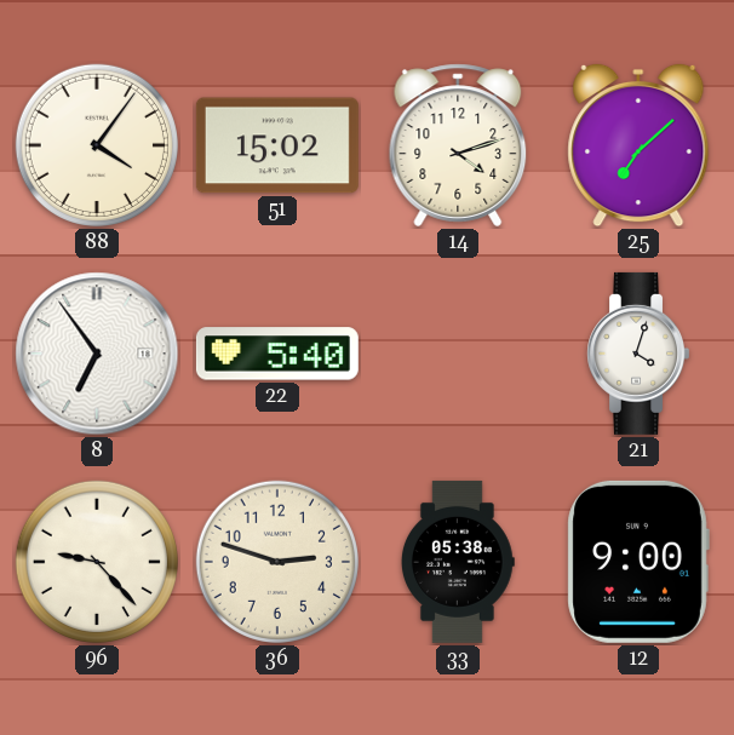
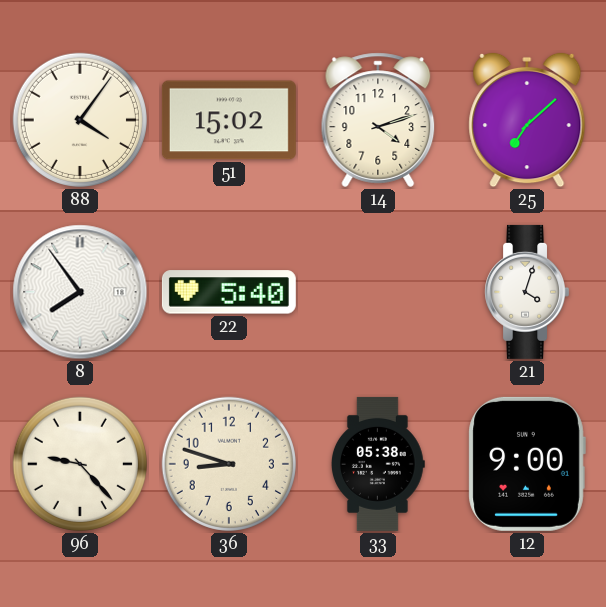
8: 6:54 -> 7:54 (80, 292)
36: 2:48 -> 8:48 (229, 464)
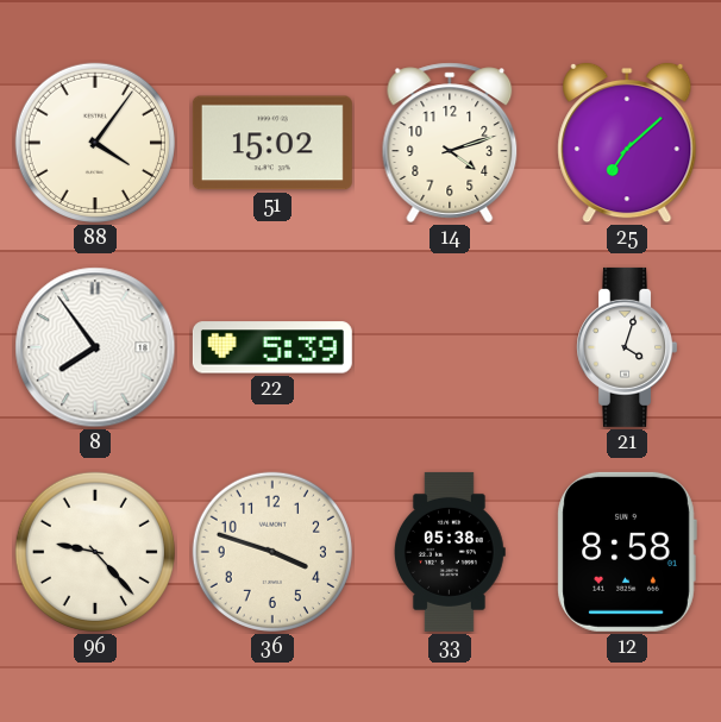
22: 5:40 -> 5:39 (272, 347)
36: 8:48 -> 3:48 (272, 552)
12: 9:00 -> 8:58 (627, 552)
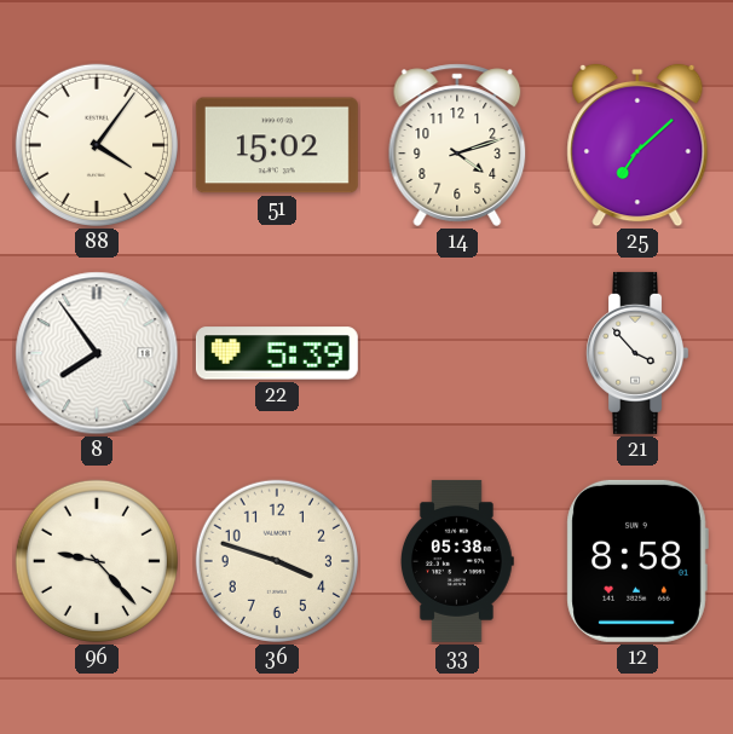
21: 4:03 -> 3:53 (636, 353)
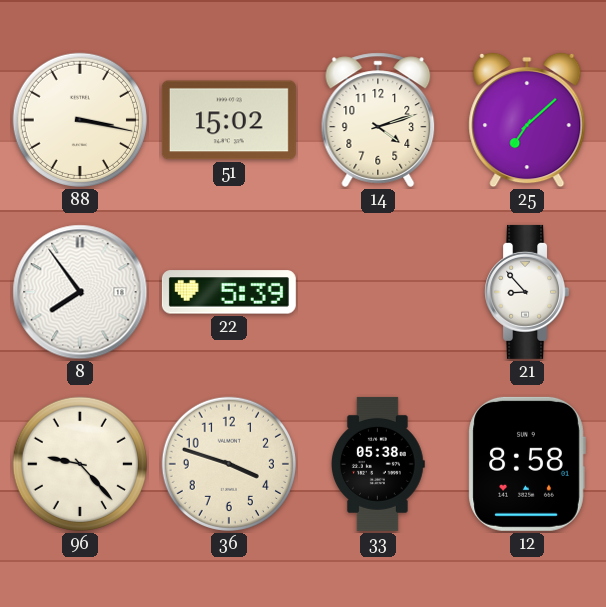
88: 4:06 -> 3:17 (80, 120)
21: 3:53 -> 8:53 (526, 292)
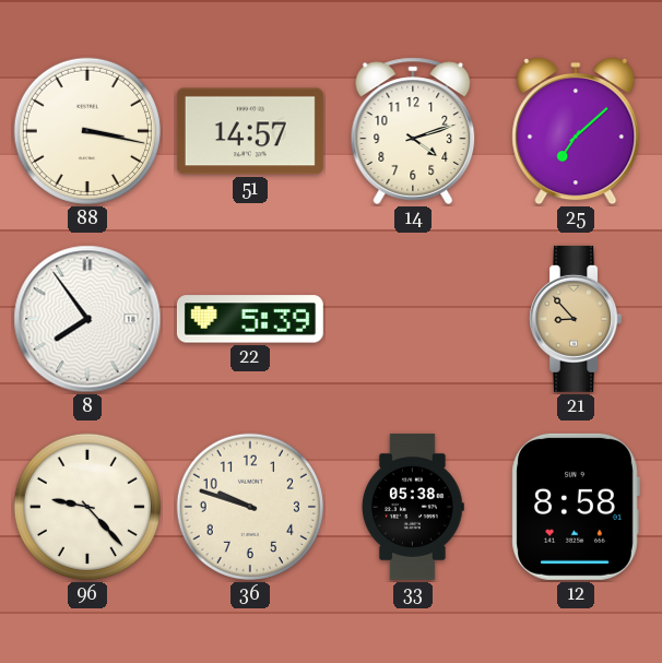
51: 15:02 -> 14:57 (250, 131)
21 dial: white -> champagne (575, 319)
36: 3:48 -> 9:48 (250, 507)
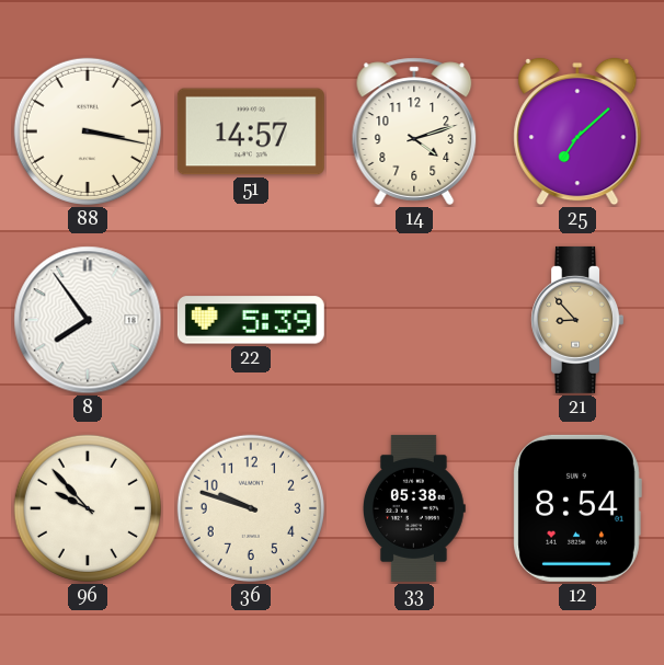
96: 9:23 -> 9:53 (88, 508)
12: 8:58 -> 8:54 (577, 508)
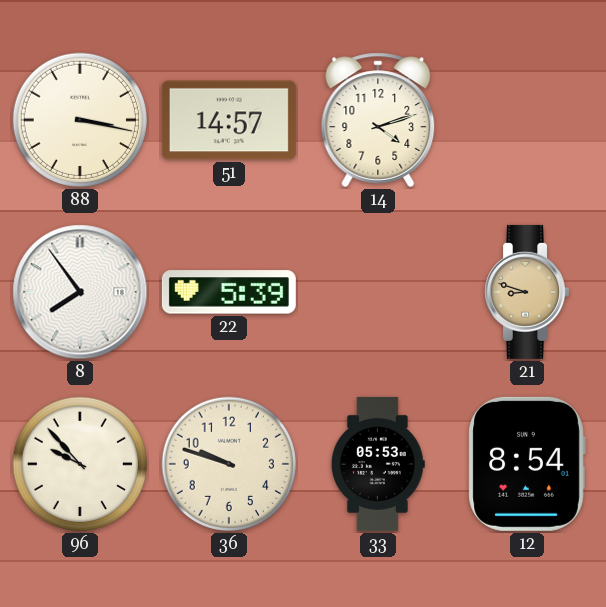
25: 7:08 -> none (577, 131)
21: 8:53 -> 8:48 (526, 292)
33: 05:38 -> 05:53 (379, 464)
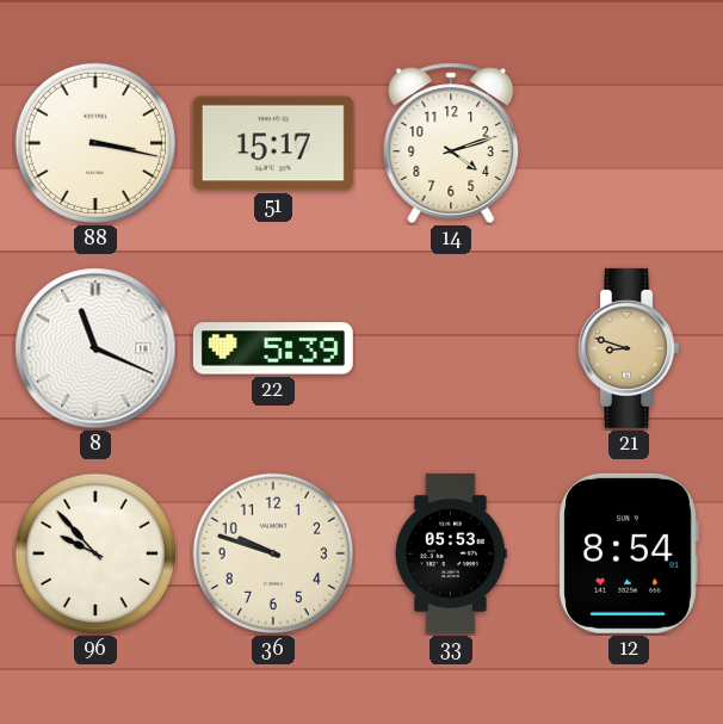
51: 14:57 -> 15:17 (273, 143)
8: 7:54 -> 11:19 (95, 348)
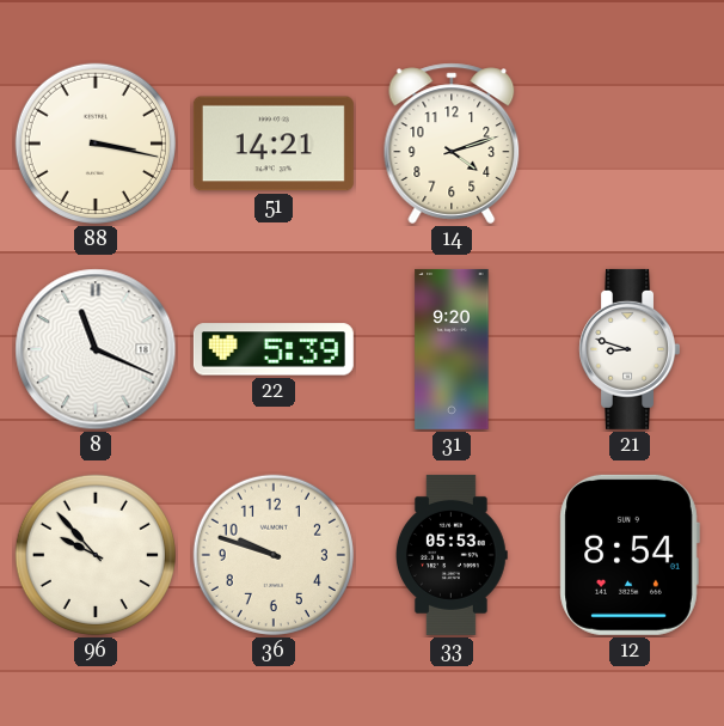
51: 15:17 -> 14:21 (274, 144)
31: none -> 9:20 (452, 349)
21 dial: champagne -> white (628, 349)
